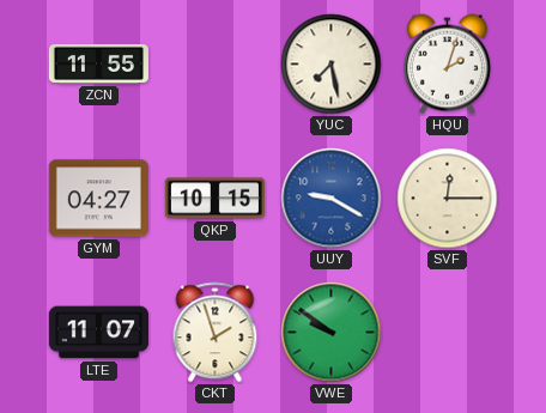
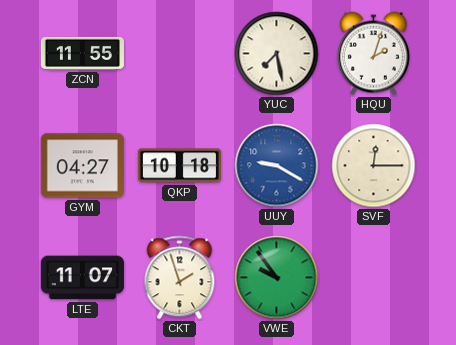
QKP: 10:15 -> 10:18 (179, 166)
VWE: 9:51 -> 9:54 (277, 278)
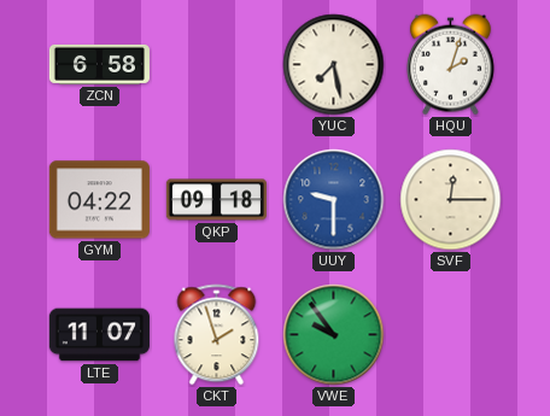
ZCN: 11:55 -> 6:58 (99, 64)
GYM: 04:27 -> 04:22 (99, 200)
QKP: 10:18 -> 09:18 (216, 200)
UUY: 9:20 -> 9:30 (334, 200)
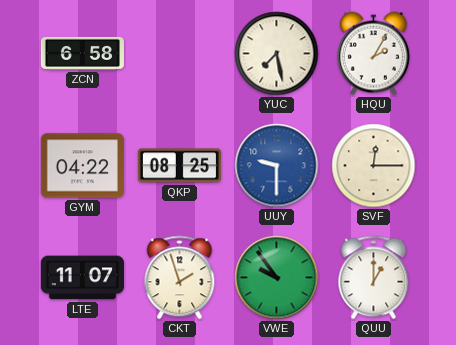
HQU: 2:03 -> 2:05 (373, 54)
QKP: 09:18 -> 08:25 (179, 166)
QUU: none -> 1:00 (374, 278)
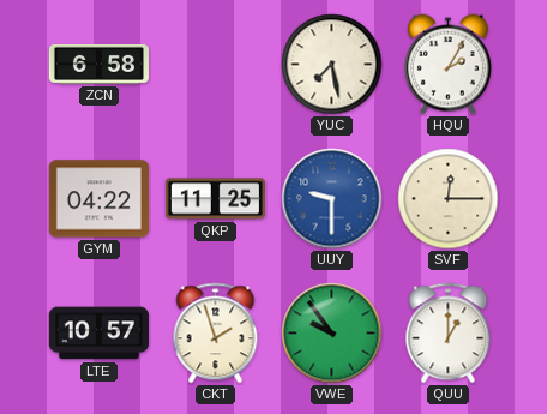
QKP: 08:25 -> 11:25 (215, 199)
LTE: 11:07 -> 10:57 (98, 334)
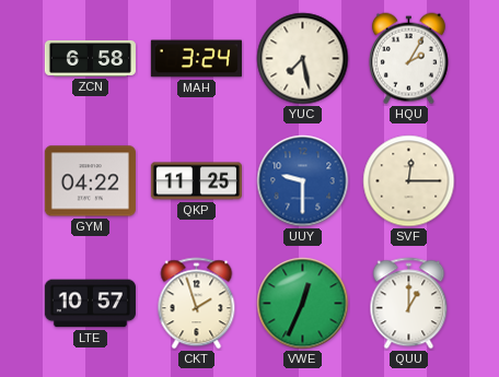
MAH: none -> 3:24 (196, 59)
VWE: 9:54 -> 12:34 (303, 304)
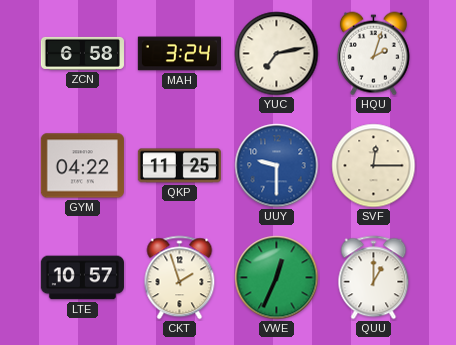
YUC: 7:28 -> 7:13 (277, 54)
HQU: 2:05 -> 2:03 (373, 54)
